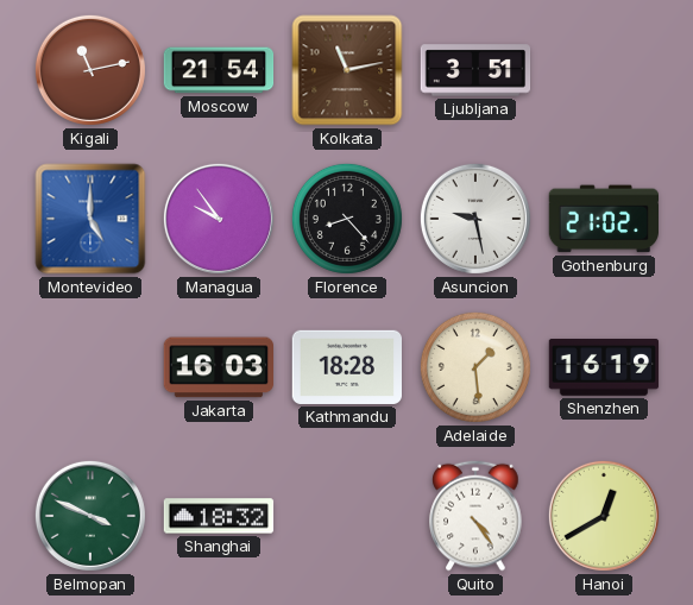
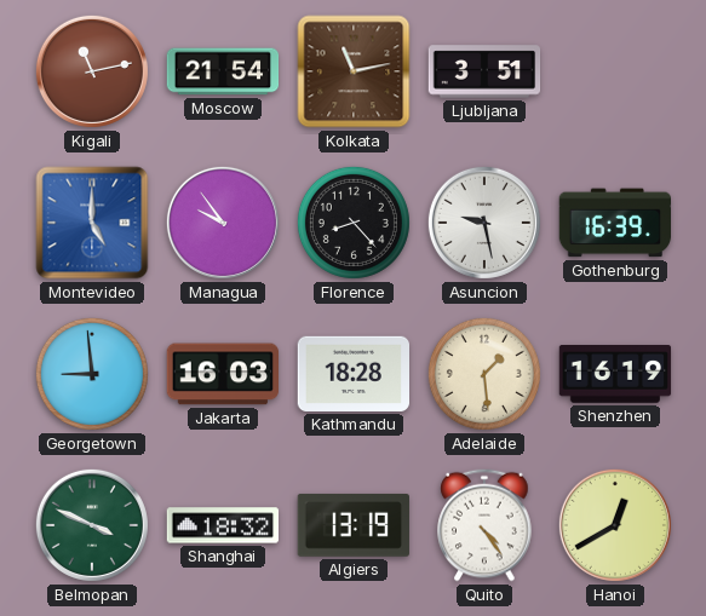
Gothenburg: 21:02 -> 16:39 (614, 223)
Georgetown: none -> 8:59 (92, 374)
Algiers: none -> 13:19 (354, 525)
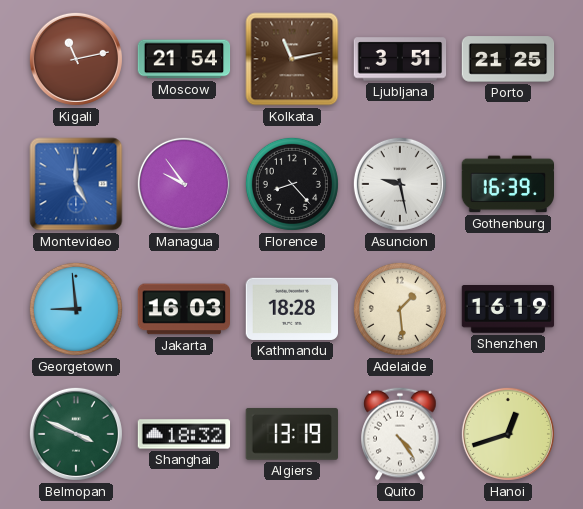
Porto: none -> 21:25 (508, 59)
Hanoi: 12:40 -> 12:42 (508, 434)
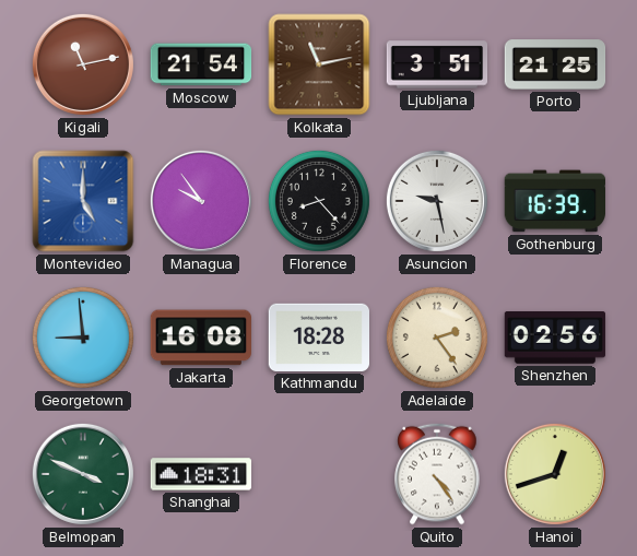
Jakarta: 16:03 -> 16:08 (200, 338)
Adelaide: 1:29 -> 2:24 (437, 338)
Shenzhen: 16:19 -> 02:56 (555, 339)
Shanghai: 18:32 -> 18:31 (201, 474)
Algiers: 13:19 -> none (292, 434)
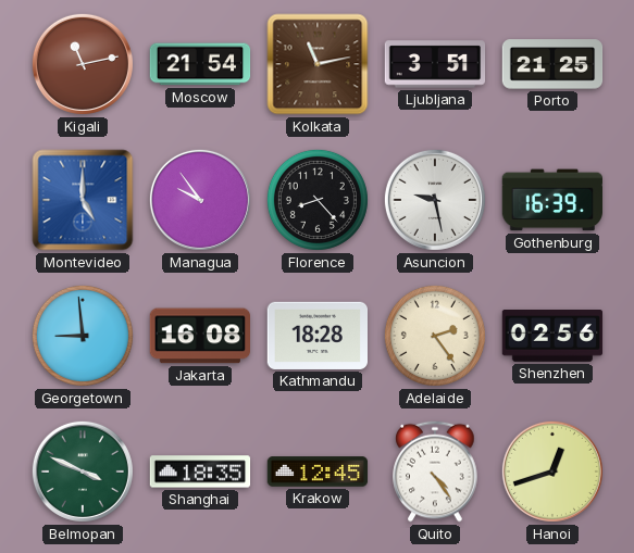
Shanghai: 18:31 -> 18:35 (200, 472)
Krakow: none -> 12:45 (318, 472)
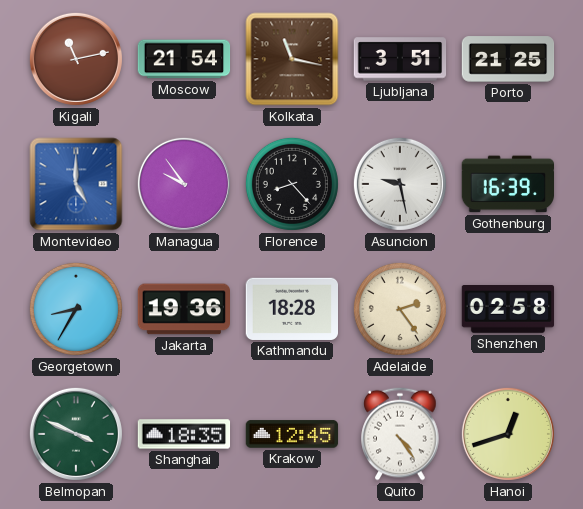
Kolkata: 11:13 -> 11:17 (292, 59)
Georgetown: 8:59 -> 8:35 (76, 309)
Jakarta: 16:08 -> 19:36 (183, 309)
Shenzhen: 02:56 -> 02:58 (508, 310)
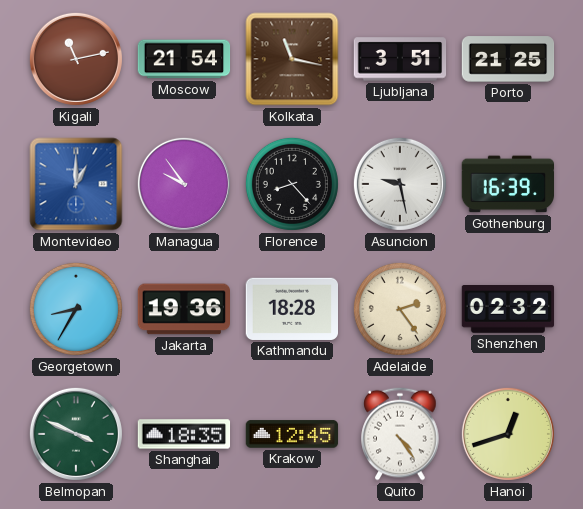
Montevideo: 5:00 -> 1:00 (76, 184)
Shenzhen: 02:58 -> 02:32 (508, 310)
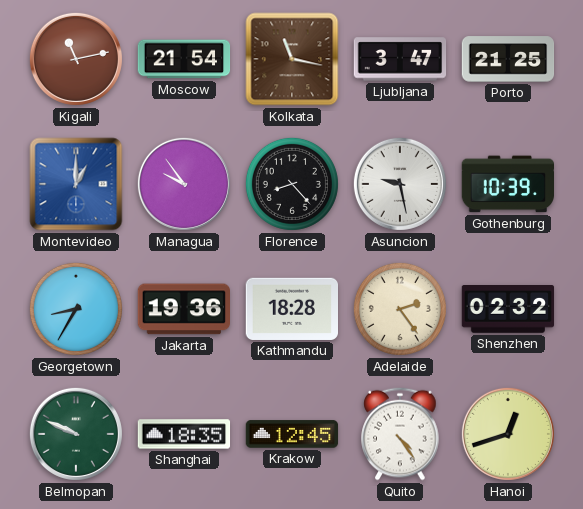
Ljubljana: 3:51 -> 3:47 (400, 59)
Gothenburg: 16:39 -> 10:39 (507, 184)
Belmopan: 3:49 -> 9:49 (76, 434)
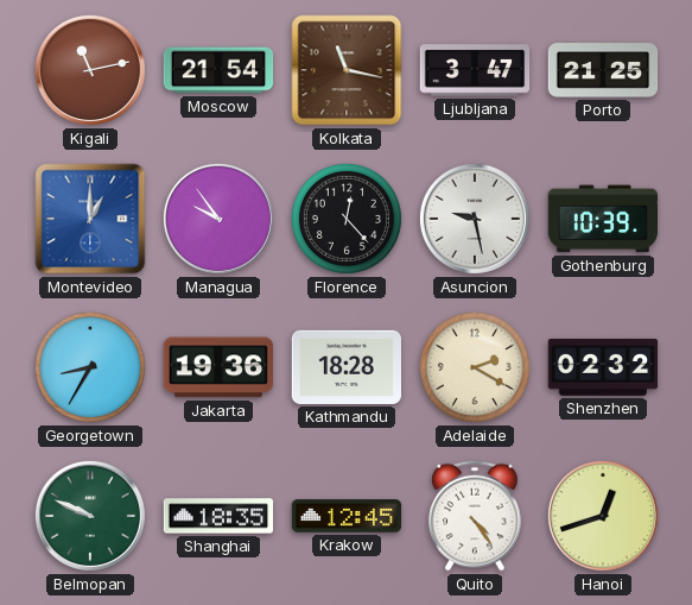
Florence: 8:23 -> 12:23 (347, 219)
Adelaide: 2:24 -> 2:20 (475, 367)
